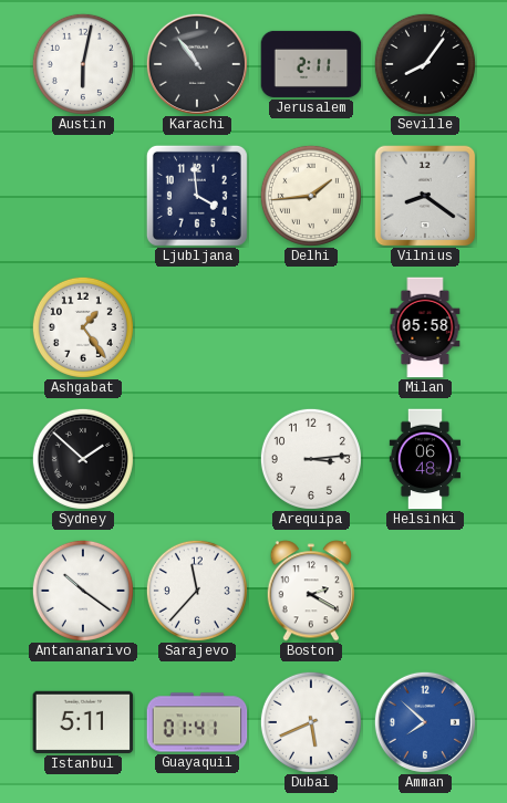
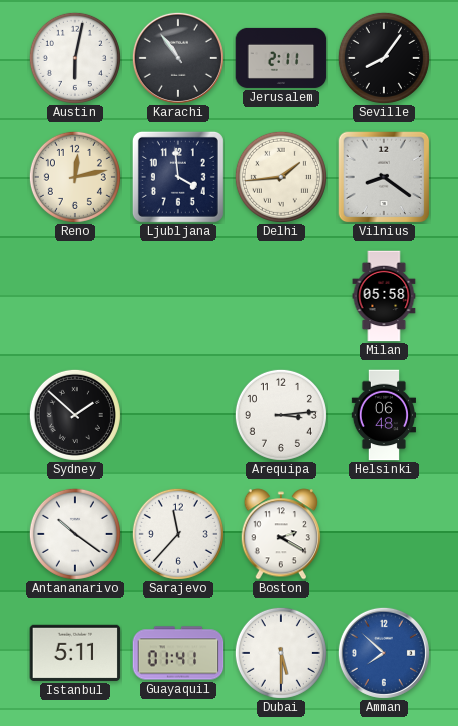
Reno: none -> 12:13 (75, 177)
Ashgabat: 1:24 -> none (83, 327)
Dubai: 5:41 -> 5:30 (281, 653)
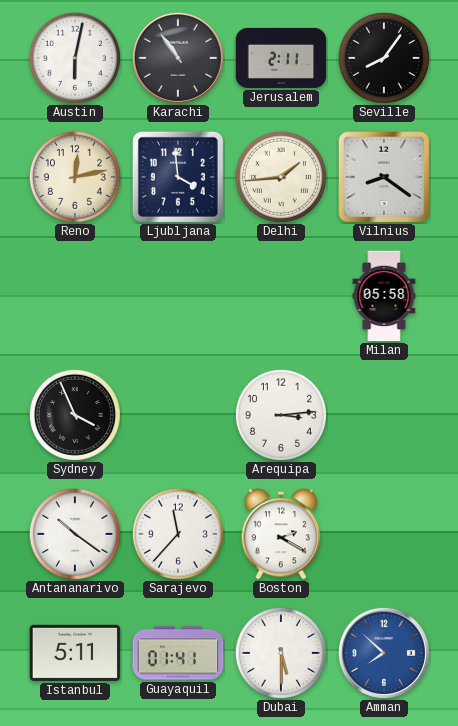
Sydney: 1:52 -> 3:56 (75, 415)
Helsinki: 06:48 -> none (383, 415)
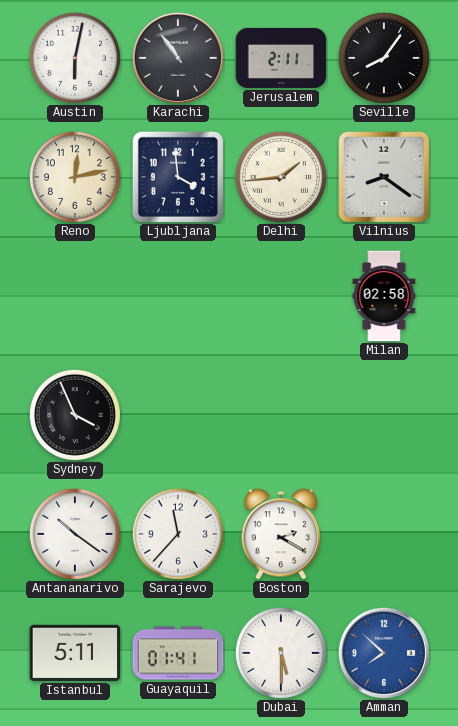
Milan: 05:58 -> 02:58 (384, 296)
Arequipa: 3:14 -> none (281, 415)
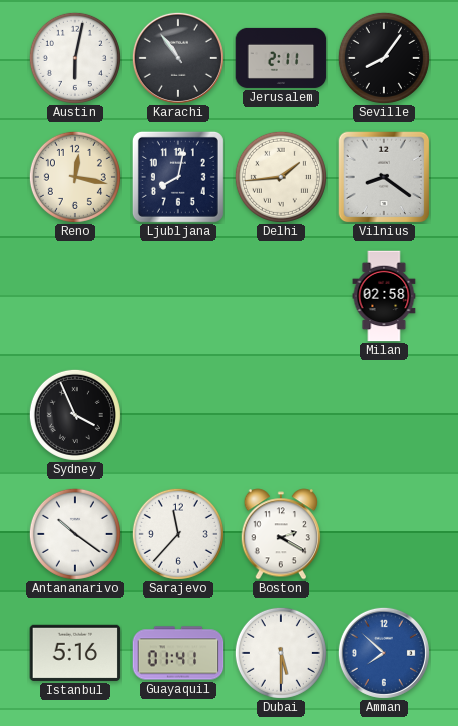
Reno: 12:13 -> 12:17 (75, 177)
Ljubljana: 3:59 -> 8:02 (178, 177)
Istanbul: 5:11 -> 5:16 (75, 653)
